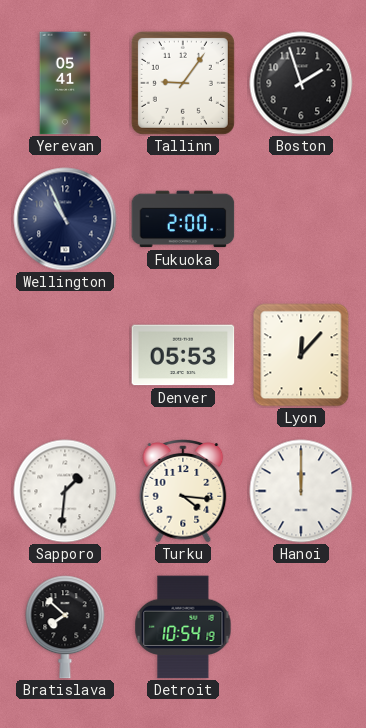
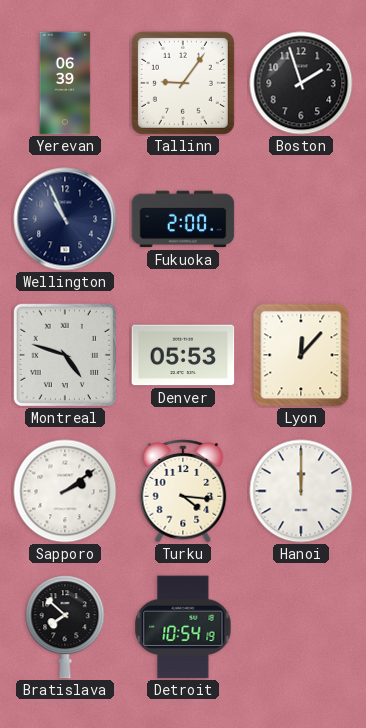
Yerevan: 05:41 -> 06:39 (65, 83)
Montreal: none -> 4:48 (65, 355)
Sapporo: 1:31 -> 2:09 (65, 491)
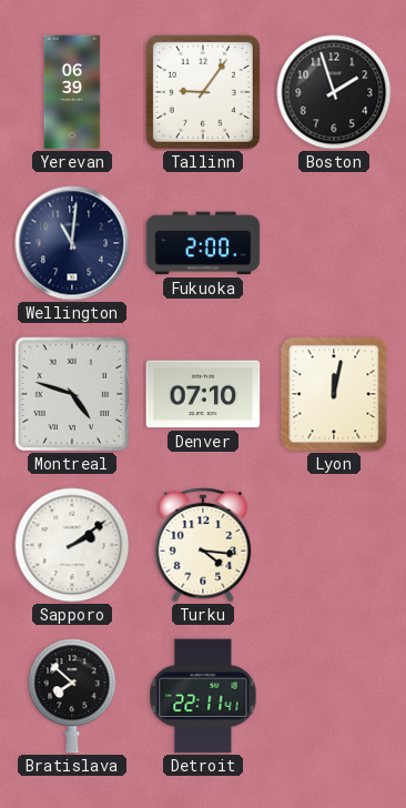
Wellington: 10:56 -> 11:01 (72, 243)
Denver: 05:53 -> 07:10 (203, 394)
Lyon: 12:07 -> 12:02 (334, 394)
Hanoi: 12:00 -> none (301, 491)
Detroit: 10:54 -> 22:11 (203, 696)
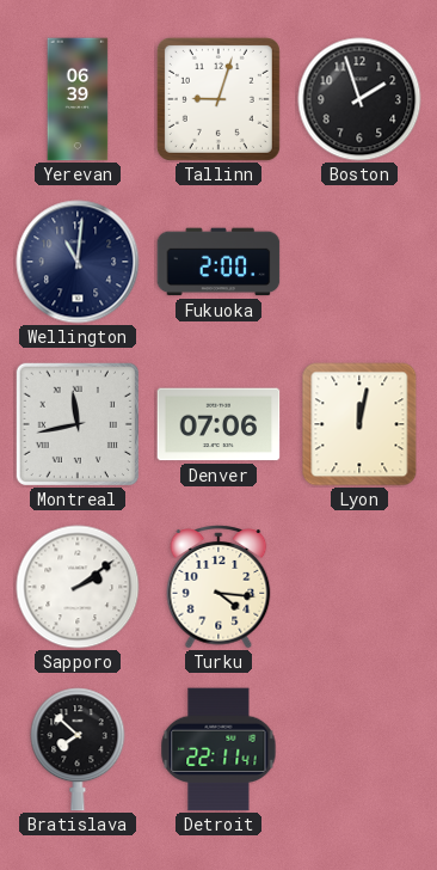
Tallinn: 9:06 -> 9:03 (219, 99)
Montreal: 4:48 -> 11:43 (78, 424)
Denver: 07:10 -> 07:06 (219, 424)
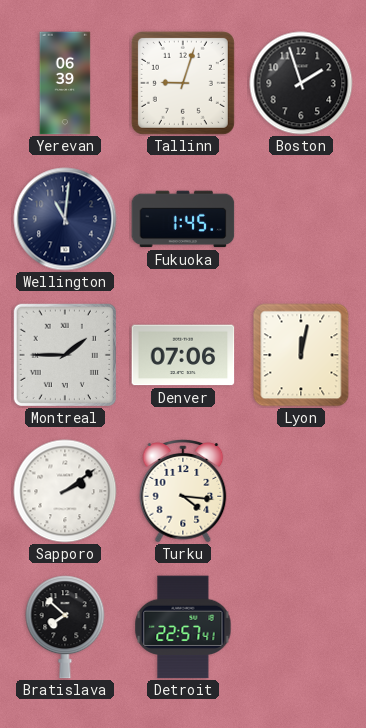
Fukuoka: 2:00 -> 1:45 (183, 219)
Montreal: 11:43 -> 1:45 (65, 355)
Detroit: 22:11 -> 22:57 (183, 627)
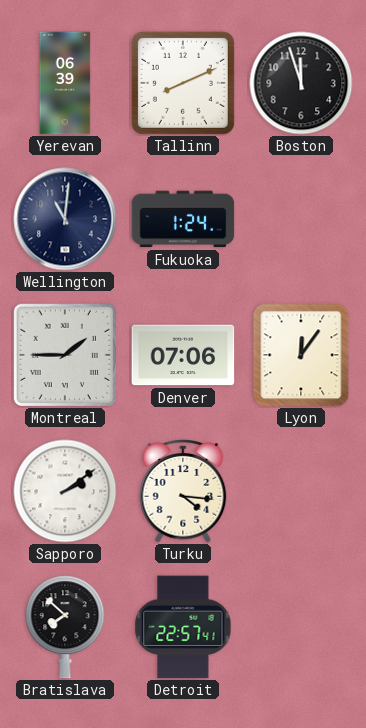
Tallinn: 9:03 -> 8:11 (183, 83)
Boston: 1:57 -> 11:57 (301, 83)
Fukuoka: 1:45 -> 1:24 (183, 219)
Lyon: 12:02 -> 12:06 (301, 355)
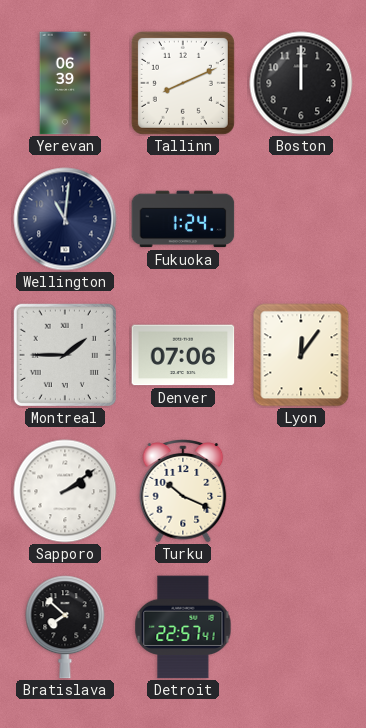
Boston: 11:57 -> 12:00 (301, 83)
Turku: 4:16 -> 10:19 (183, 492)
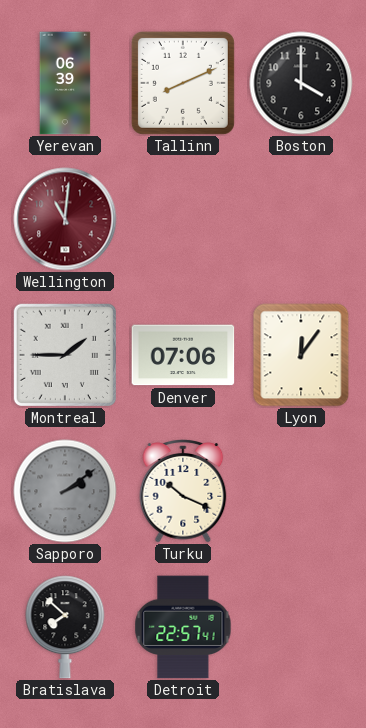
Boston: 12:00 -> 4:00 (301, 83)
Wellington dial: navy -> burgundy (65, 219)
Fukuoka: 1:24 -> none (183, 219)
Sapporo dial: white -> grey (65, 491)
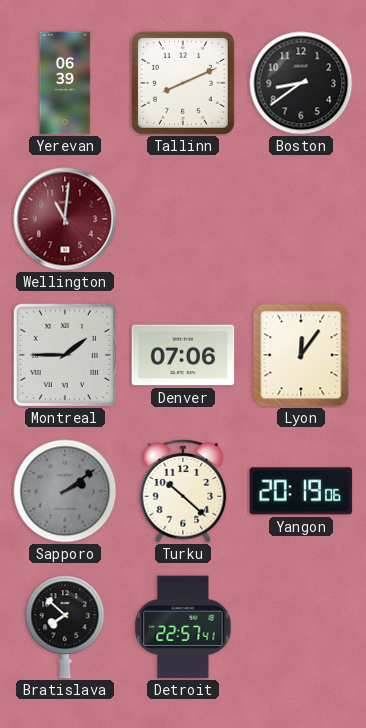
Boston: 4:00 -> 8:39 (301, 83)
Turku: 10:19 -> 10:22 (183, 492)
Yangon: none -> 20:19 (301, 491)
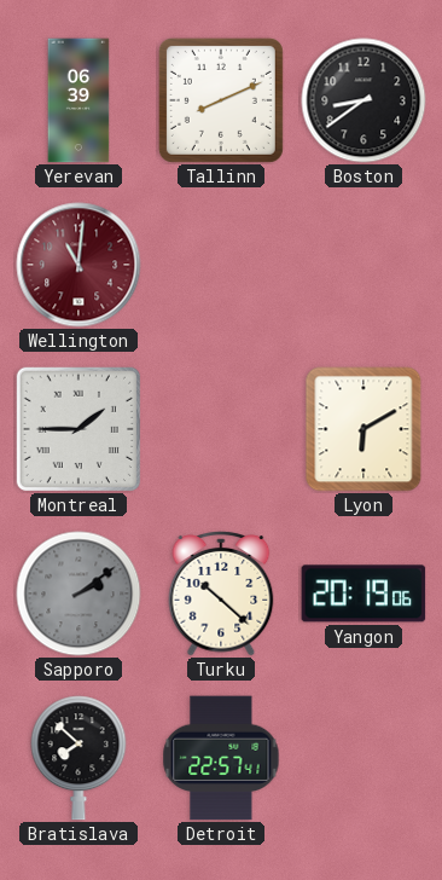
Denver: 07:06 -> none (183, 355)
Lyon: 12:06 -> 6:10 (364, 429)
